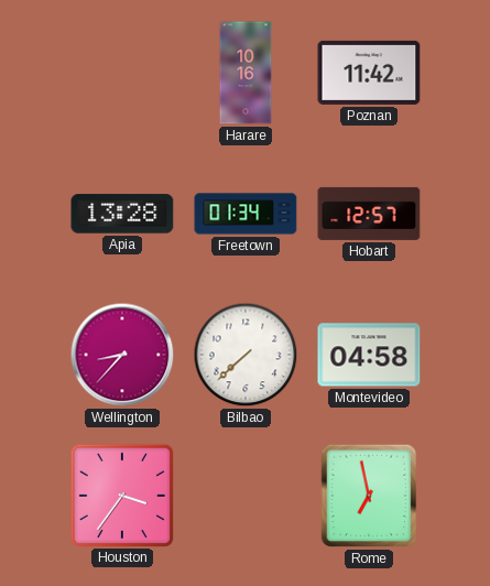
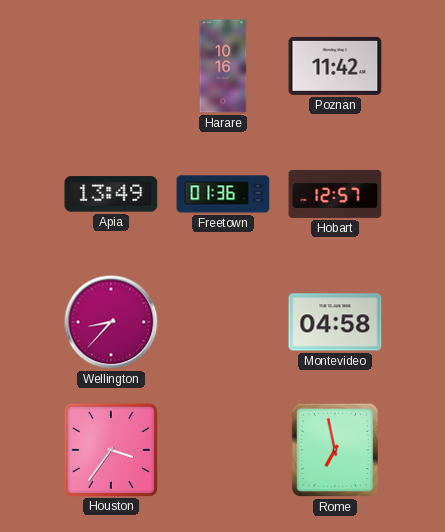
Apia: 13:28 -> 13:49 (111, 194)
Freetown: 01:34 -> 01:36 (223, 194)
Bilbao: 7:38 -> none (246, 355)
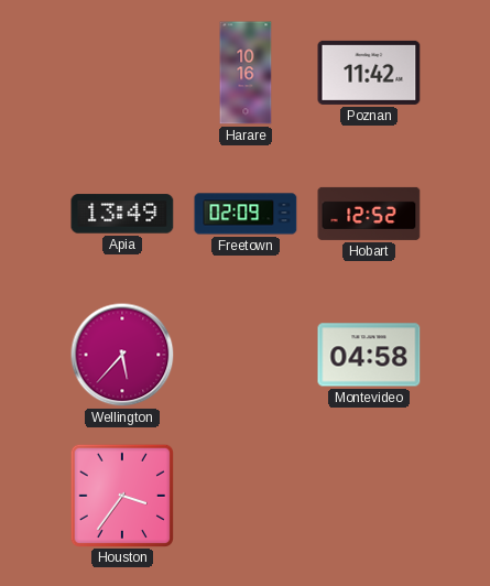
Freetown: 01:36 -> 02:09 (246, 214)
Hobart: 12:57 -> 12:52 (369, 214)
Wellington: 8:37 -> 5:37 (122, 355)
Rome: 6:58 -> none (335, 450)
